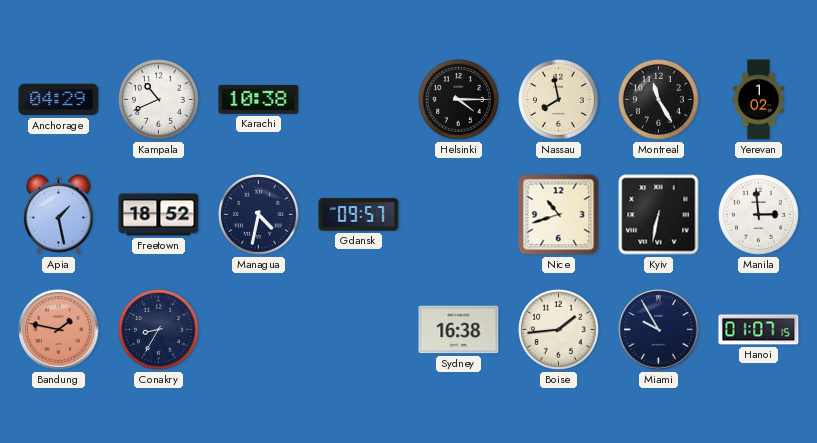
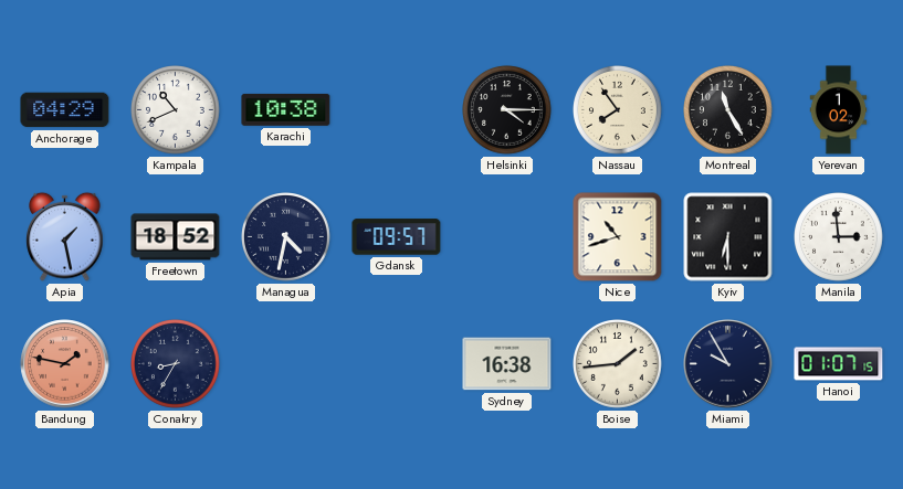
Nassau: 7:58 -> 7:54 (618, 110)
Kyiv: 6:32 -> 6:30 (728, 237)
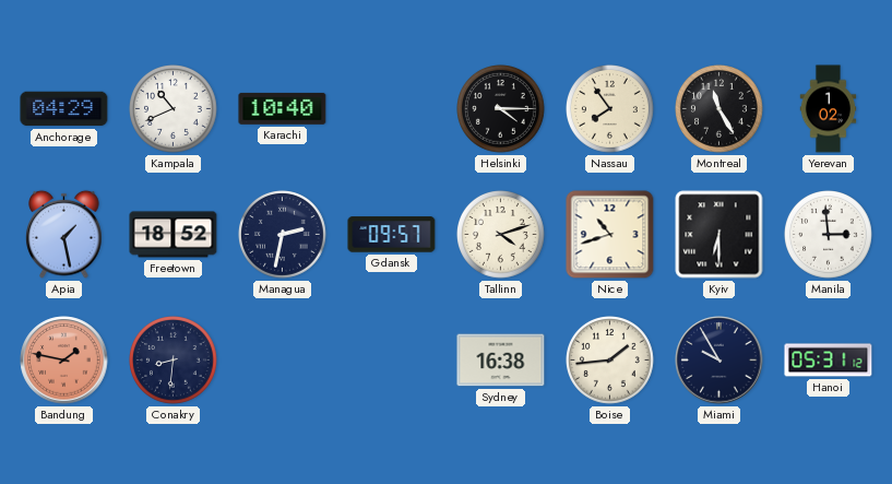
Karachi: 10:38 -> 10:40 (283, 108)
Managua: 4:32 -> 2:32 (283, 235)
Tallinn: none -> 4:12 (501, 235)
Conakry: 8:35 -> 8:31 (174, 361)
Hanoi: 01:07 -> 05:31 (829, 361)
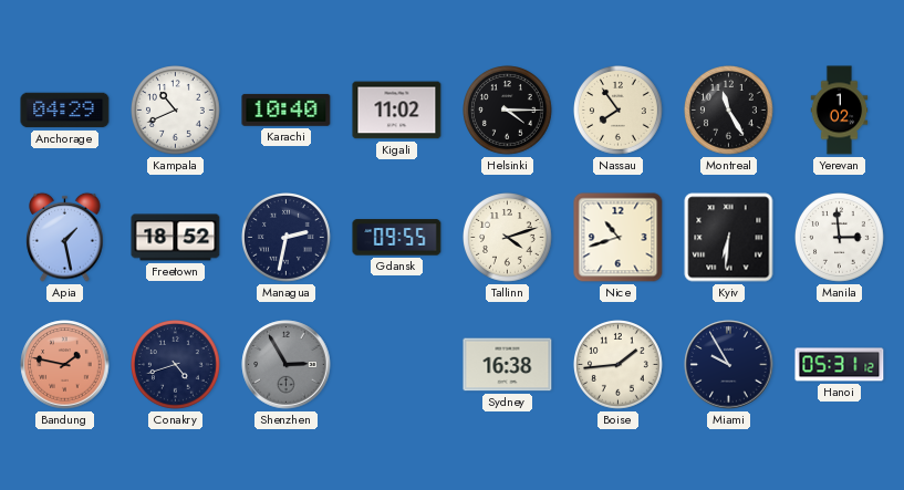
Kigali: none -> 11:02 (397, 111)
Gdansk: 09:57 -> 09:55 (397, 238)
Kyiv: 6:30 -> 6:31 (729, 238)
Conakry: 8:31 -> 4:42 (176, 365)
Shenzhen: none -> 2:55 (287, 365)
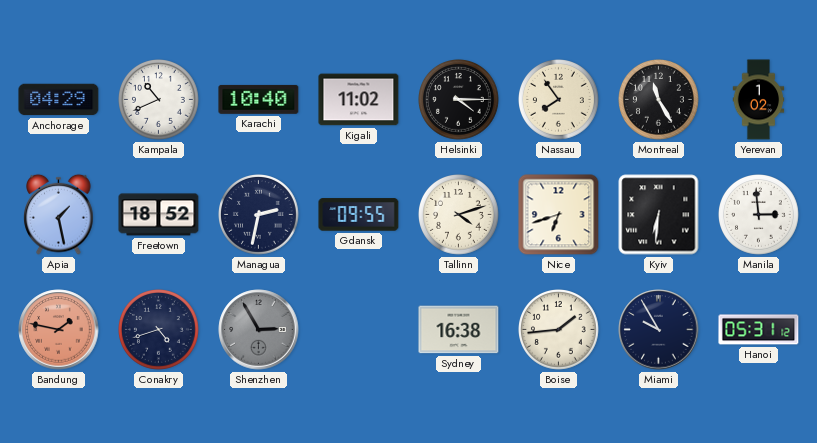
Nice: 10:42 -> 6:42 (559, 215)
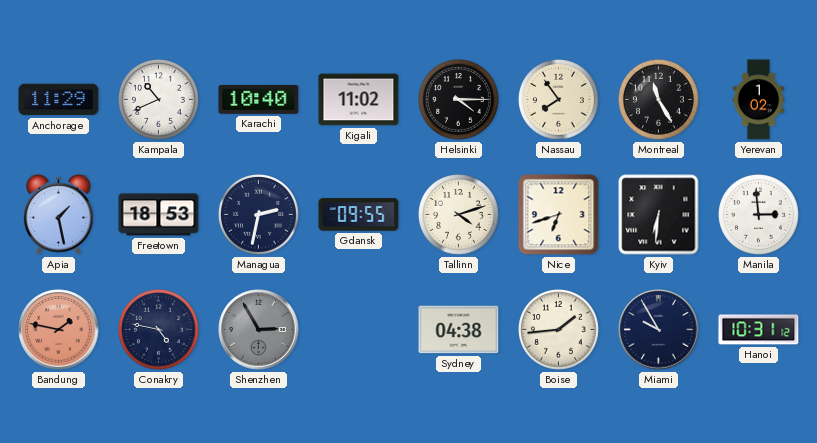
Anchorage: 04:29 -> 11:29 (59, 100)
Freetown: 18:52 -> 18:53 (159, 215)
Conakry: 4:42 -> 4:47 (159, 330)
Sydney: 16:38 -> 04:38 (459, 330)
Hanoi: 05:31 -> 10:31 (759, 330)
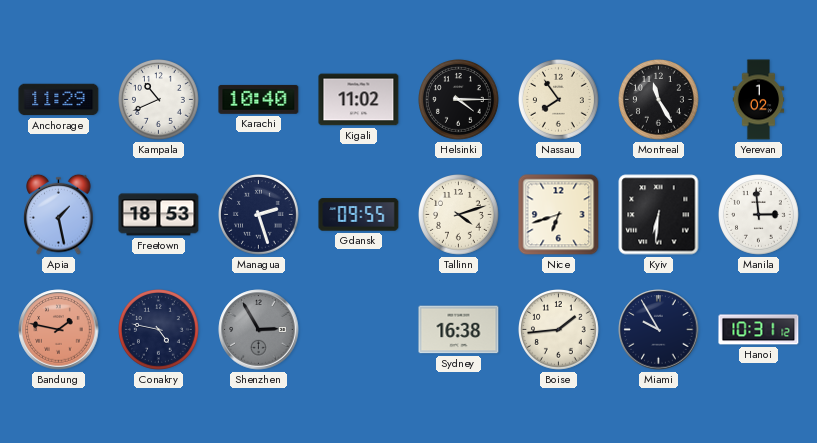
Managua: 2:32 -> 2:27 (259, 215)
Sydney: 04:38 -> 16:38 (459, 330)
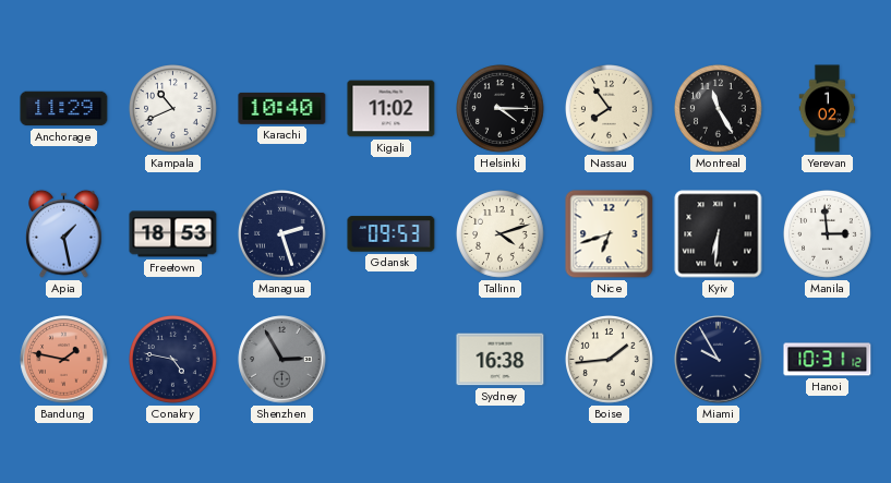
Gdansk: 09:55 -> 09:53 (392, 234)
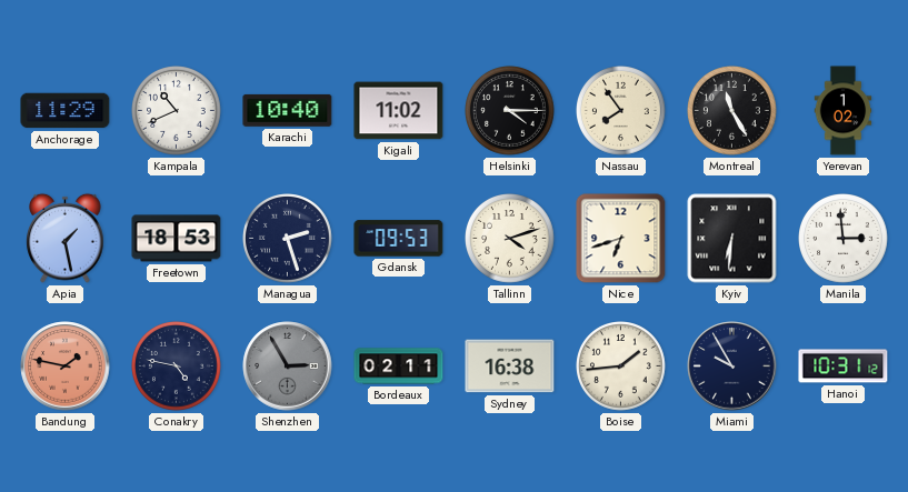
Bordeaux: none -> 02:11 (399, 367)
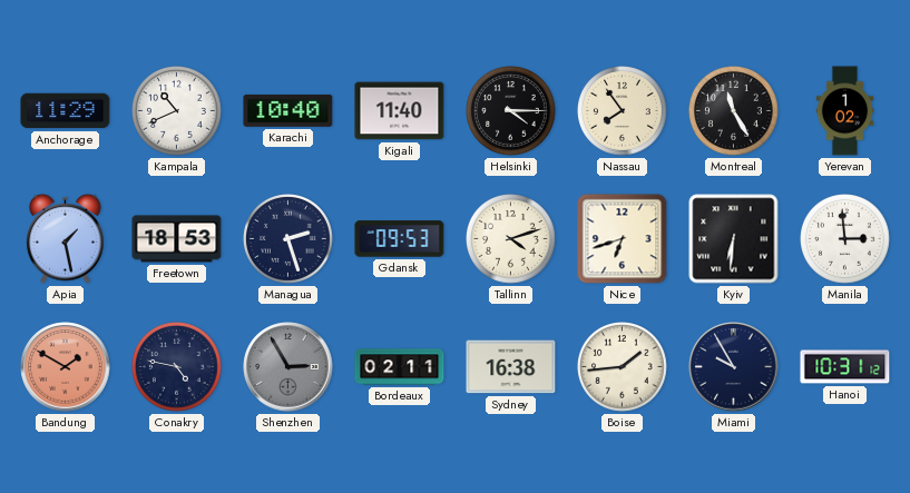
Kigali: 11:02 -> 11:40 (400, 111)
Bandung: 1:47 -> 1:50 (66, 367)
